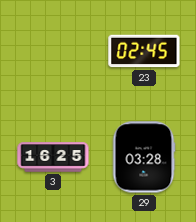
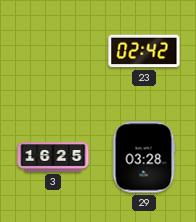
23: 02:45 -> 02:42 (144, 51)
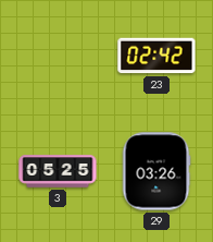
3: 16:25 -> 05:25 (58, 171)
29: 03:28 -> 03:26 (156, 171)
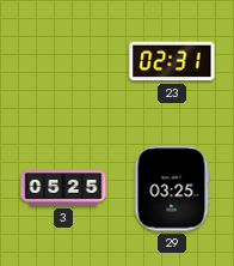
23: 02:42 -> 02:31 (172, 61)
29: 03:26 -> 03:25 (172, 188)
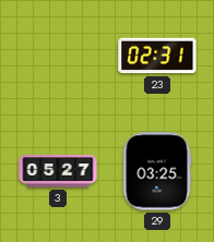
3: 05:25 -> 05:27 (58, 171)
